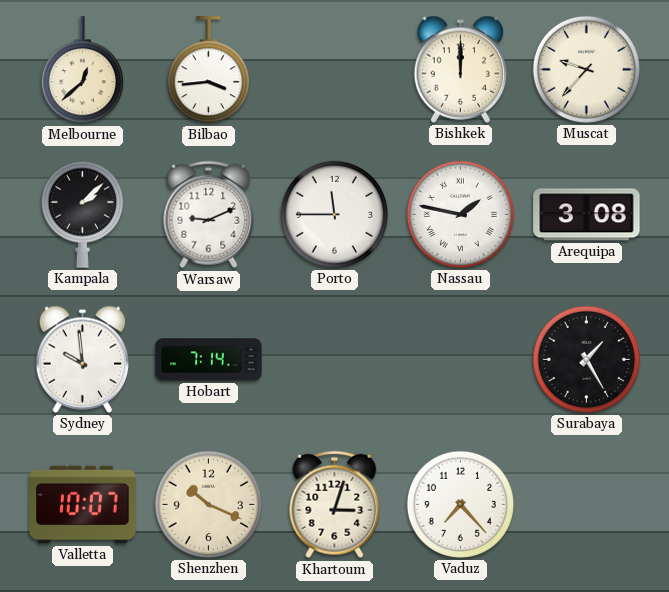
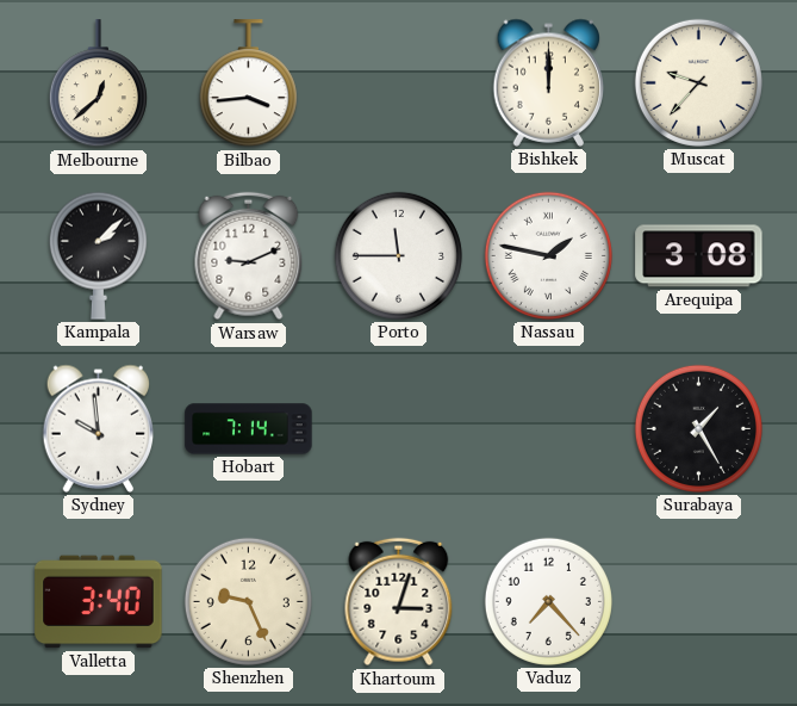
Valletta: 10:07 -> 3:40 (99, 602)
Shenzhen: 10:19 -> 9:26 (248, 601)
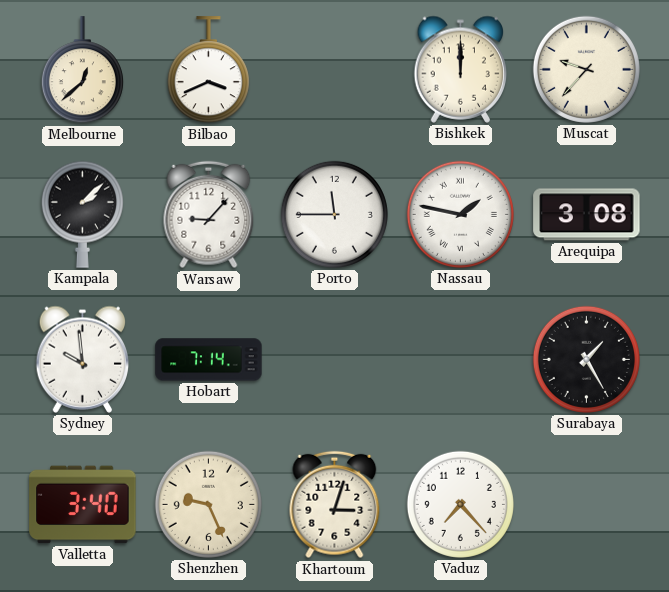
Bilbao: 3:44 -> 3:41 (208, 70)
Warsaw: 9:11 -> 9:07 (209, 215)
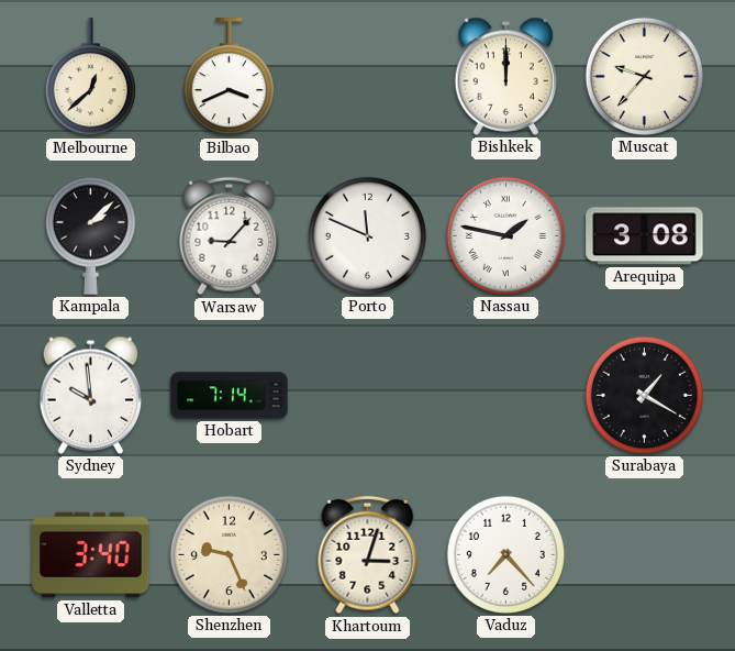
Porto: 11:45 -> 11:49 (367, 235)
Surabaya: 1:25 -> 1:20 (644, 395)
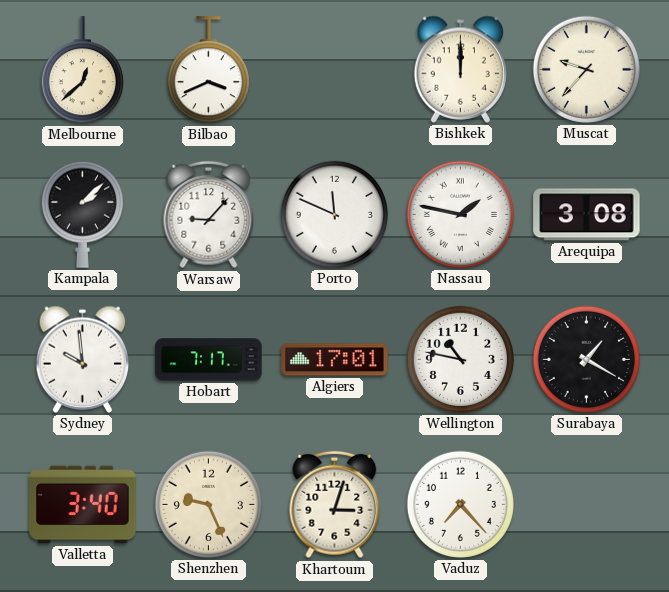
Hobart: 7:14 -> 7:17 (209, 360)
Algiers: none -> 17:01 (335, 360)
Wellington: none -> 10:47 (460, 359)
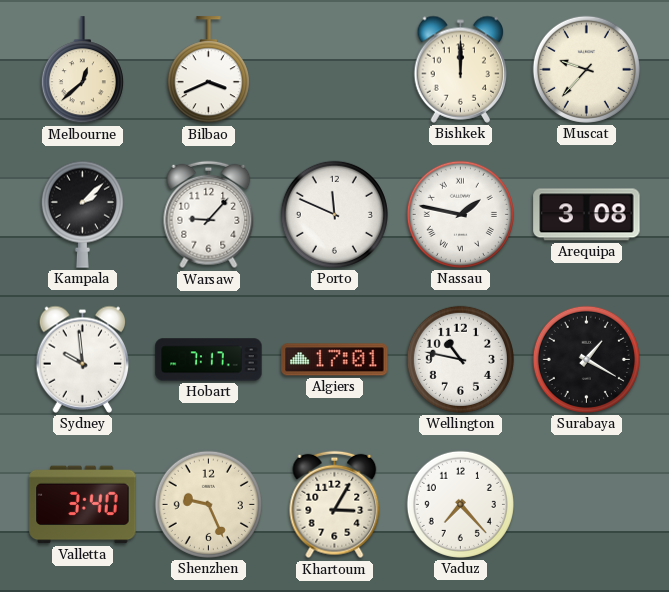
Khartoum: 3:03 -> 3:05 (335, 505)
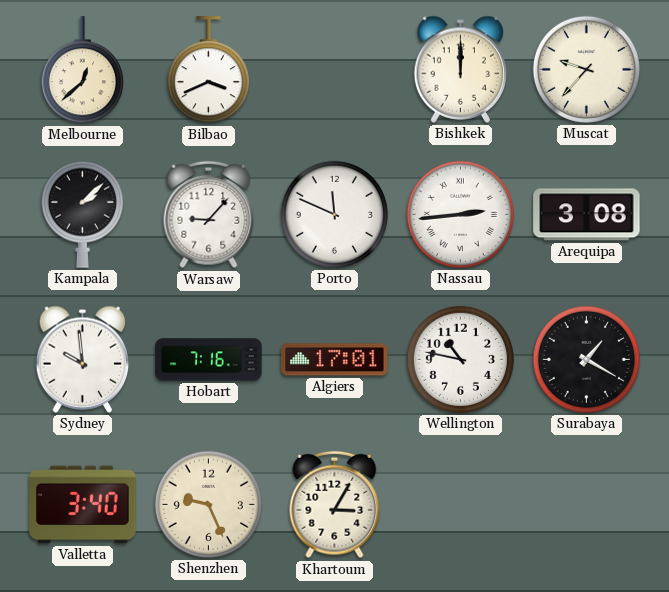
Nassau: 1:47 -> 2:44 (460, 214)
Hobart: 7:17 -> 7:16 (209, 360)
Vaduz: 7:23 -> none (460, 504)
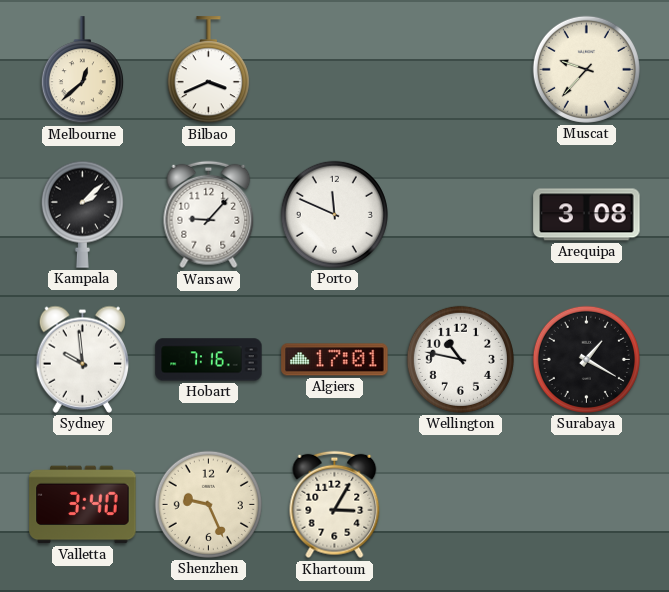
Bishkek: 12:00 -> none (461, 69)
Nassau: 2:44 -> none (460, 214)
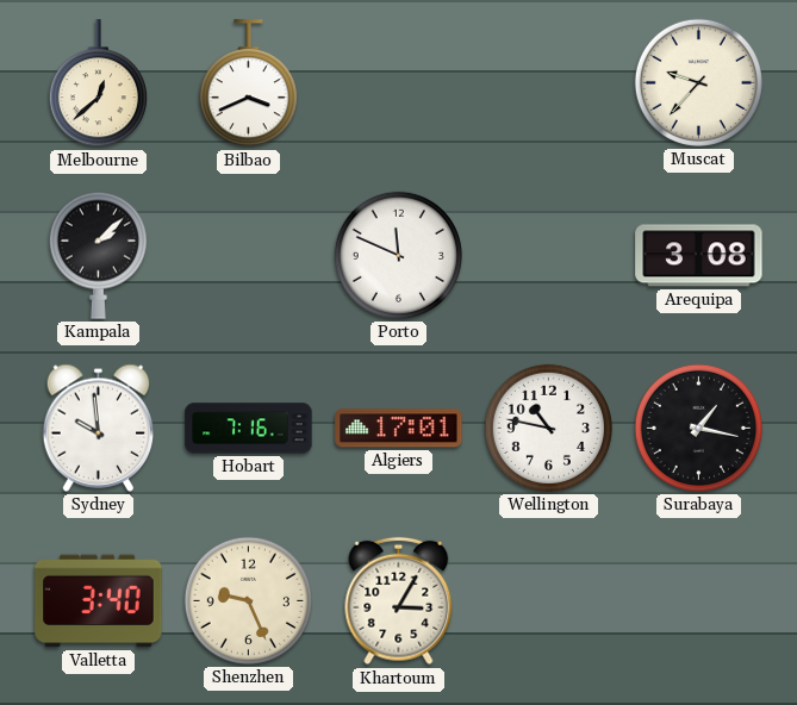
Warsaw: 9:07 -> none (209, 215)
Surabaya: 1:20 -> 1:17 (698, 428)
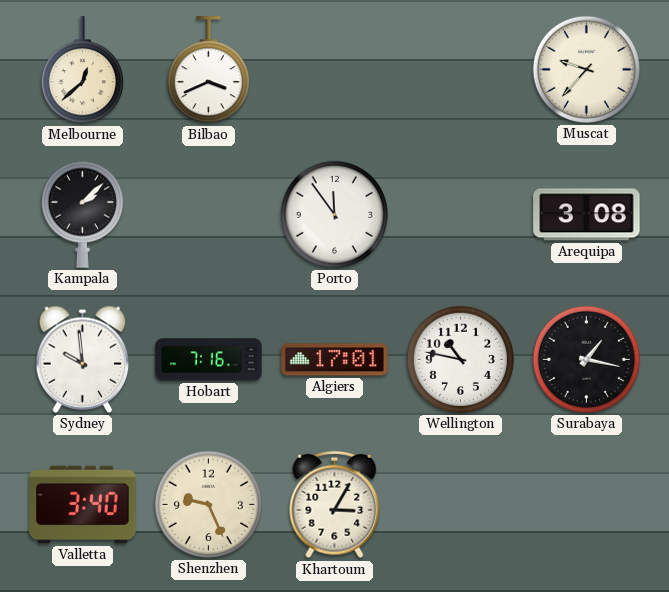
Porto: 11:49 -> 11:54 (334, 214)
